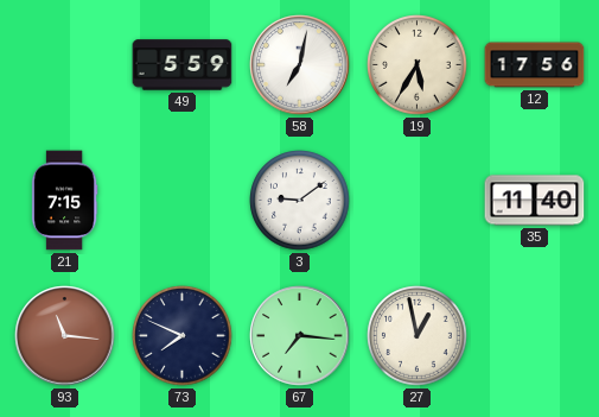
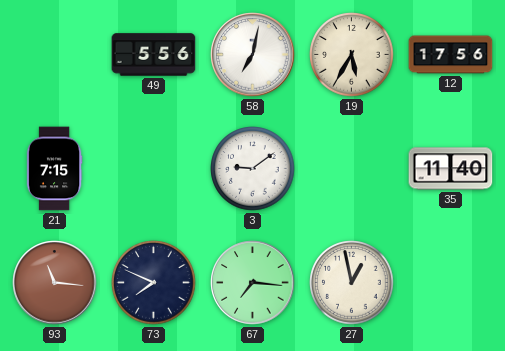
49: 5:59 -> 5:56 (154, 55)
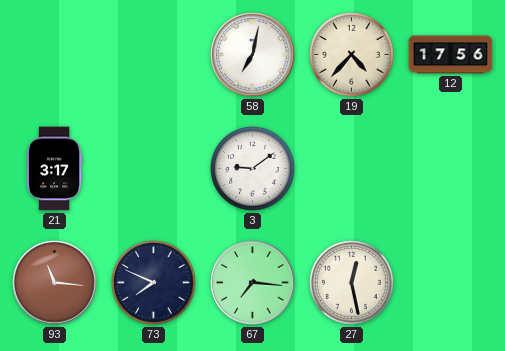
49: 5:56 -> none (154, 55)
19: 5:35 -> 4:37 (352, 55)
21: 7:15 -> 3:17 (54, 169)
35: 11:40 -> none (451, 169)
27: 12:58 -> 12:28 (352, 283)
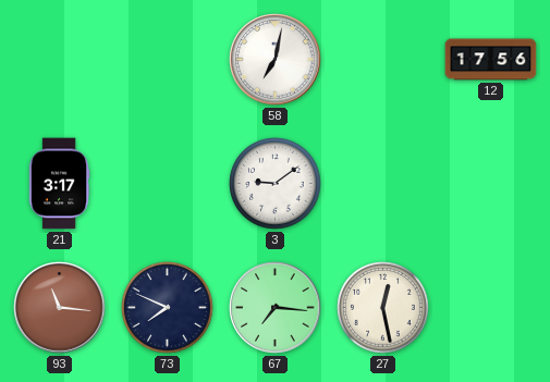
19: 4:37 -> none (352, 55)
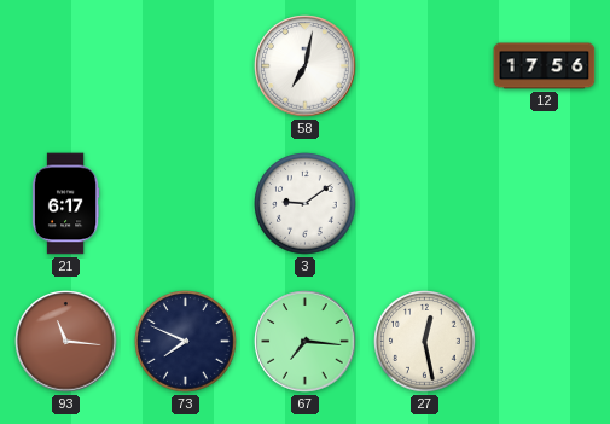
21: 3:17 -> 6:17 (65, 204)
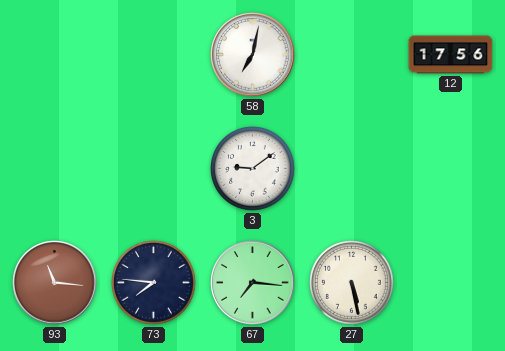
21: 6:17 -> none (65, 204)
73: 7:49 -> 7:46 (154, 283)
27: 12:28 -> 5:28 (352, 283)
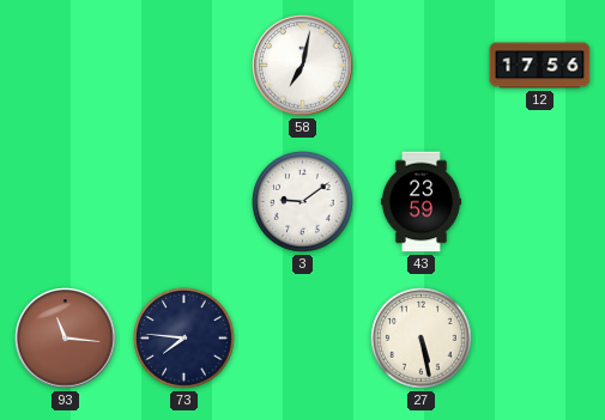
43: none -> 23:59 (421, 202)
67: 7:16 -> none (253, 283)
